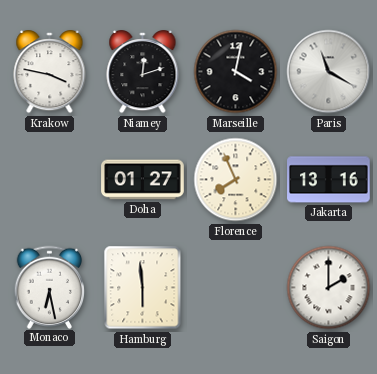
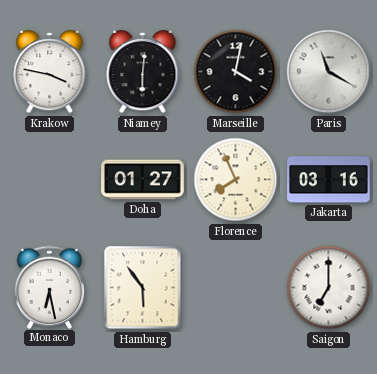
Niamey: 12:12 -> 6:01 (143, 72)
Jakarta: 13:16 -> 03:16 (329, 180)
Hamburg: 5:59 -> 5:54 (143, 288)
Saigon: 2:00 -> 7:00 (329, 288)
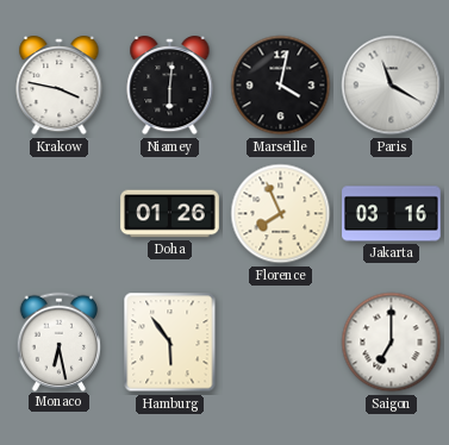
Doha: 01:27 -> 01:26 (170, 214)
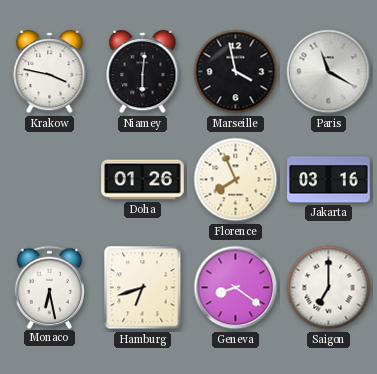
Marseille: 4:02 -> 3:58 (236, 72)
Hamburg: 5:54 -> 6:42 (143, 288)
Geneva: none -> 8:21 (236, 288)
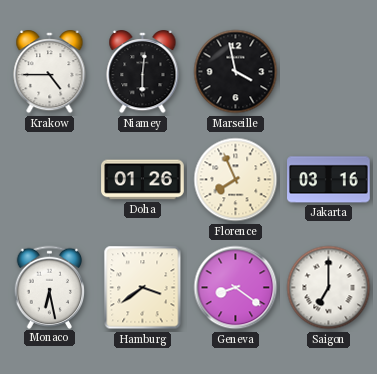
Krakow: 3:47 -> 4:45 (50, 72)
Paris: 11:20 -> none (329, 72)
Hamburg: 6:42 -> 3:39 (143, 288)
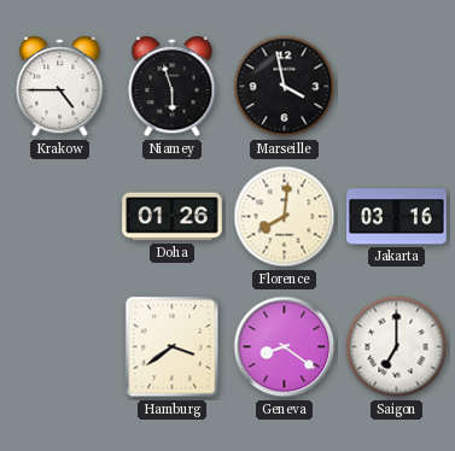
Niamey: 6:01 -> 5:57 (173, 87)
Florence: 7:56 -> 8:01 (285, 217)
Monaco: 6:28 -> none (50, 287)
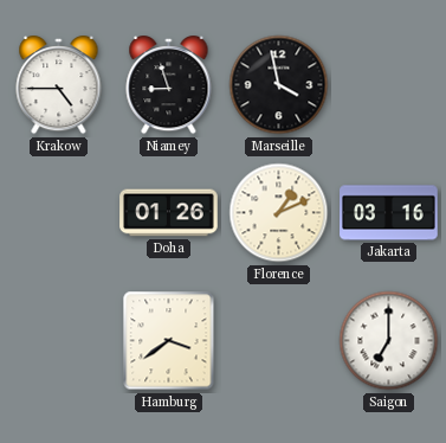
Niamey: 5:57 -> 8:57 (169, 85)
Florence: 8:01 -> 1:11 (279, 213)
Geneva: 8:21 -> none (285, 347)
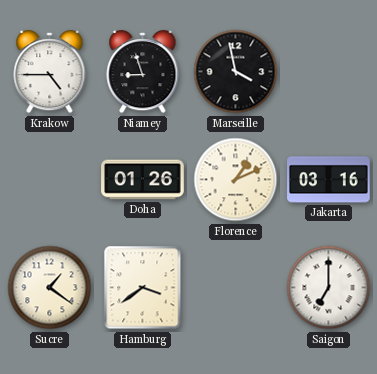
Sucre: none -> 1:21 (50, 288)
